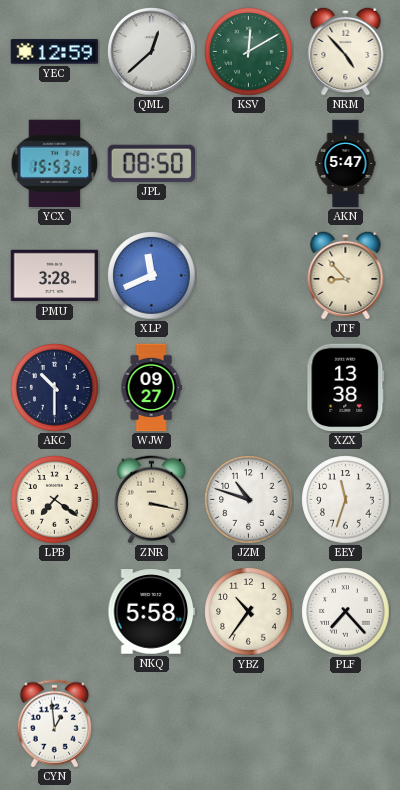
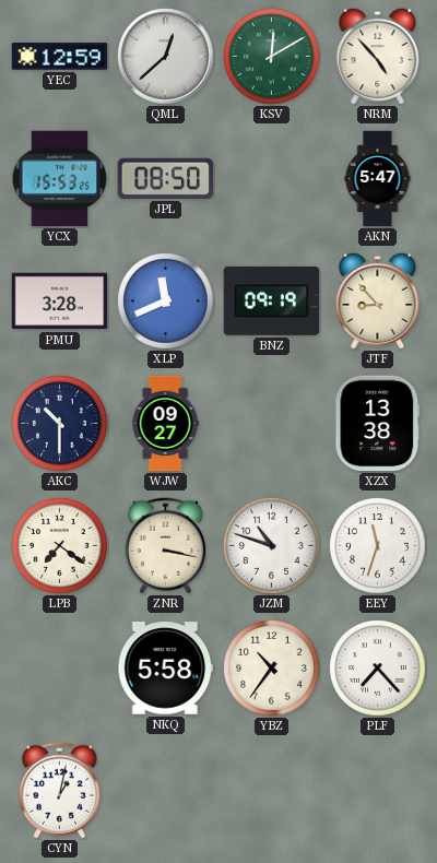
BNZ: none -> 09:19 (272, 300)
CYN: 12:59 -> 1:02 (59, 791)
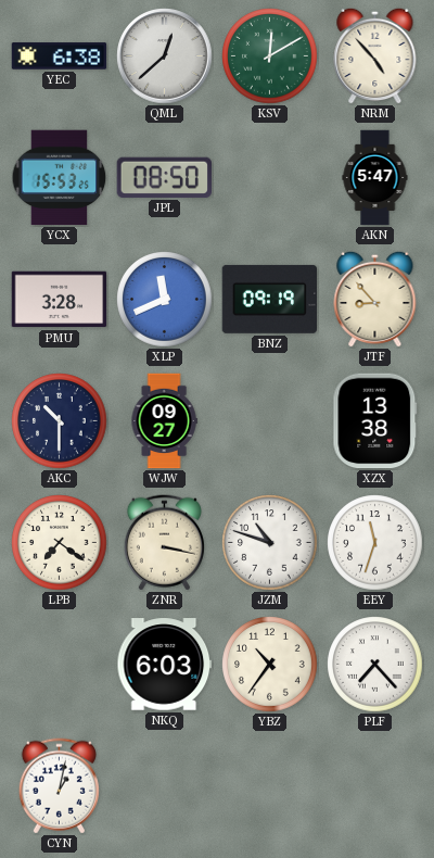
YEC: 12:59 -> 6:38 (60, 56)
NKQ: 5:58 -> 6:03 (165, 665)
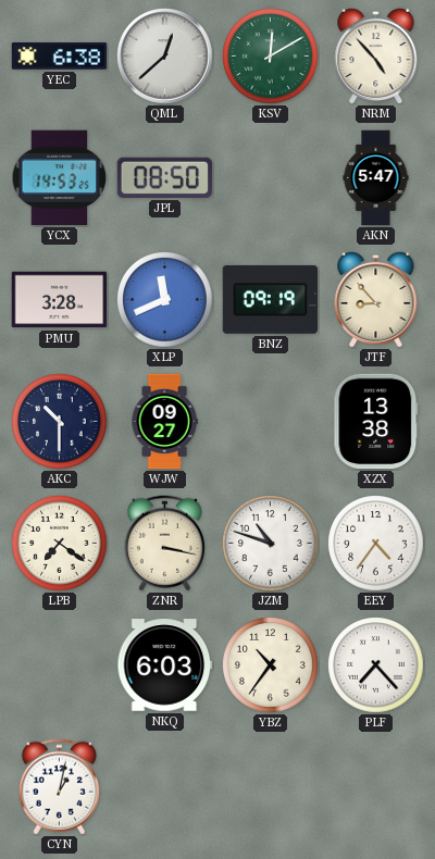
YCX: 15:53 -> 14:53 (60, 178)
EEY: 11:33 -> 4:36 (376, 544)
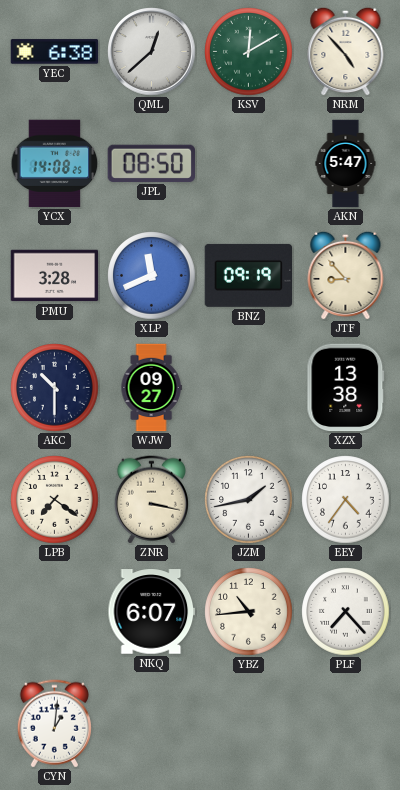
YCX: 14:53 -> 14:08 (55, 164)
JZM: 10:48 -> 1:43 (249, 500)
NKQ: 6:03 -> 6:07 (152, 612)
YBZ: 10:36 -> 10:44 (249, 612)
CYN: 1:02 -> 1:01 (54, 724)
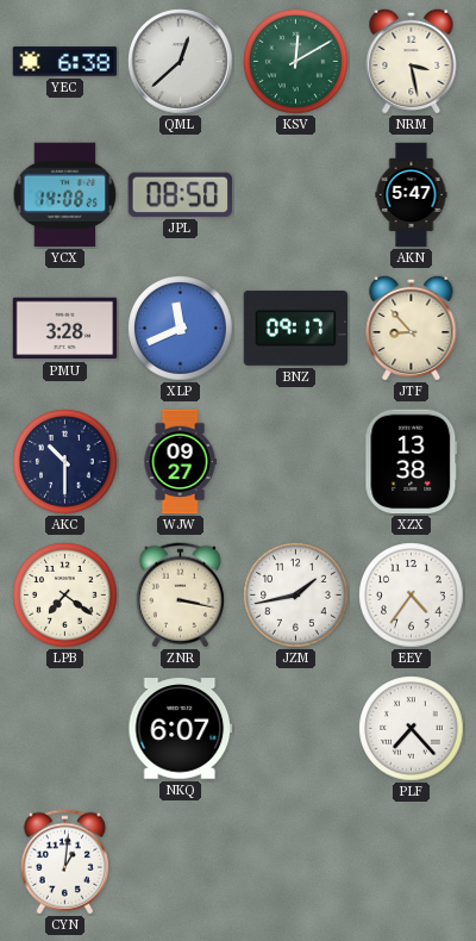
NRM: 4:53 -> 3:28 (412, 61)
BNZ: 09:19 -> 09:17 (296, 328)
YBZ: 10:44 -> none (249, 612)
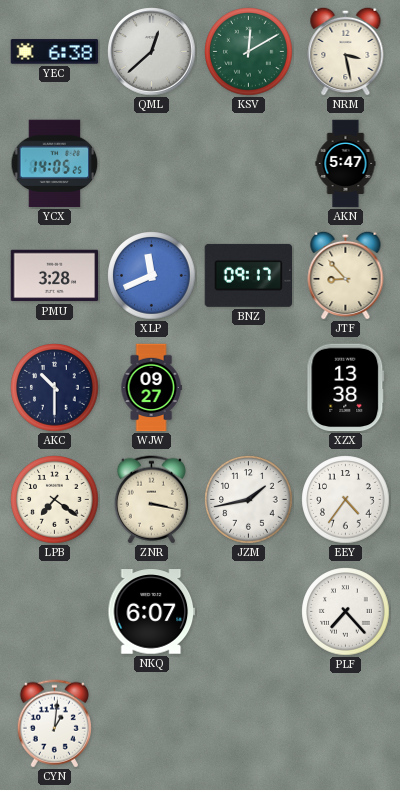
YCX: 14:08 -> 14:05 (55, 164)
JPL: 08:50 -> none (180, 194)
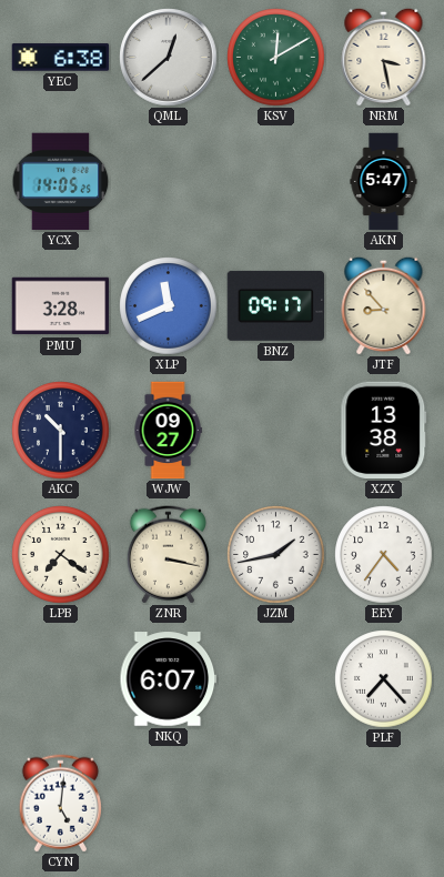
CYN: 1:01 -> 5:01 (60, 804)
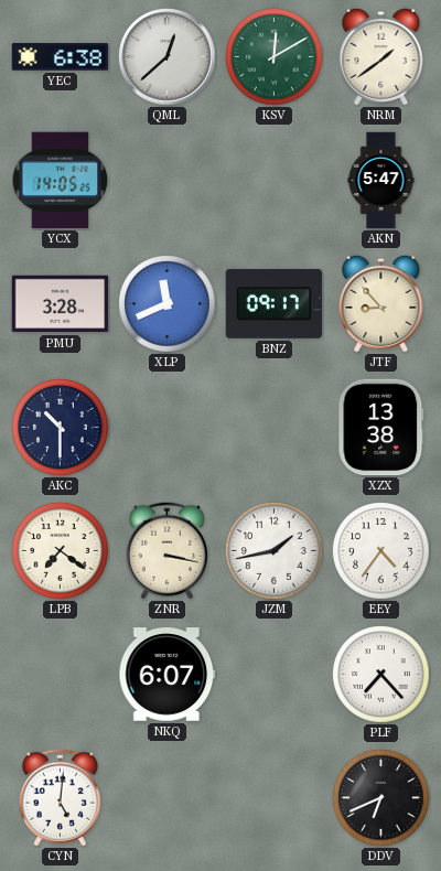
NRM: 3:28 -> 1:39 (381, 56)
WJW: 09:27 -> none (168, 431)
DDV: none -> 6:41 (381, 798)
